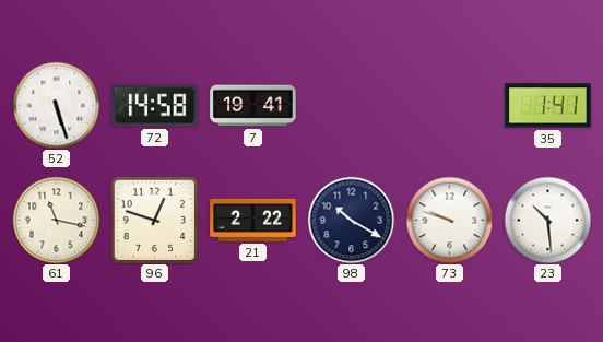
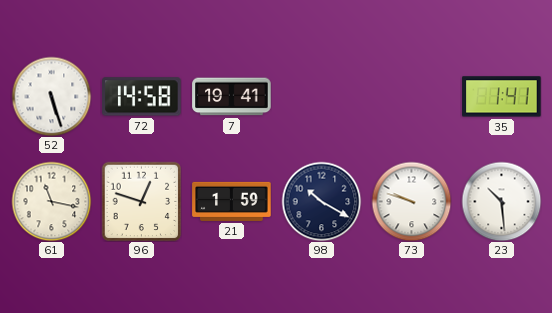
21: 2:22 -> 1:59 (232, 201)
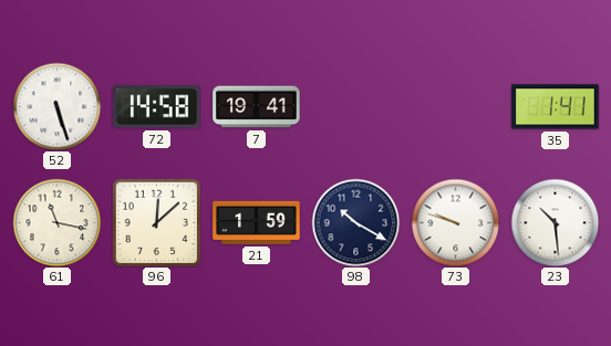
96: 12:48 -> 12:08 (156, 222)
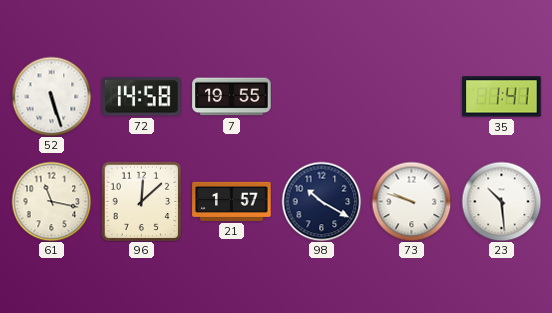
7: 19:41 -> 19:55 (232, 97)
21: 1:59 -> 1:57 (232, 201)
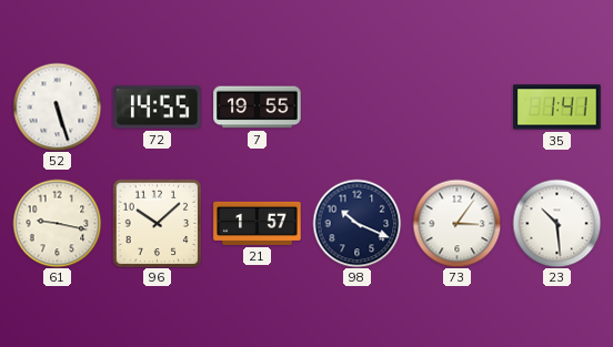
72: 14:58 -> 14:55 (158, 108)
61: 11:17 -> 9:17 (57, 223)
96: 12:08 -> 10:08 (157, 223)
98: 10:20 -> 10:19 (356, 223)
73: 9:48 -> 3:06 (456, 223)
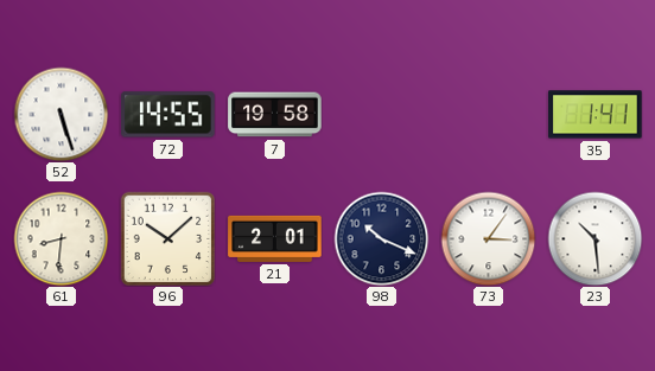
7: 19:55 -> 19:58 (275, 115)
61: 9:17 -> 8:31 (61, 238)
21: 1:57 -> 2:01 (275, 238)
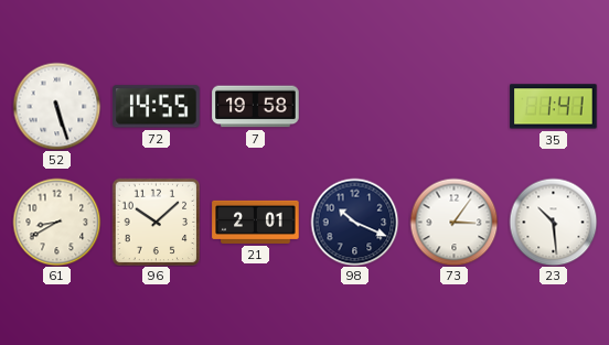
61: 8:31 -> 8:40 (56, 222)
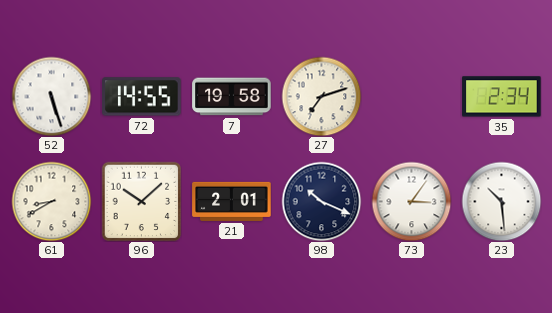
27: none -> 7:12 (321, 96)
35: 1:41 -> 2:34 (502, 97)
